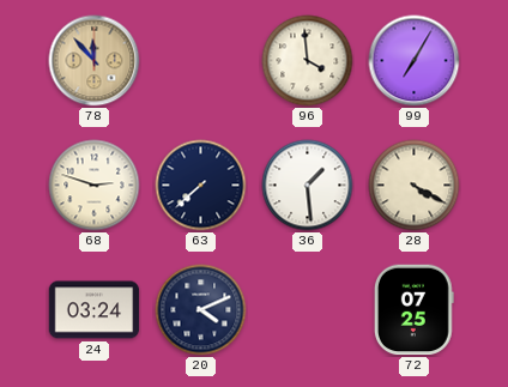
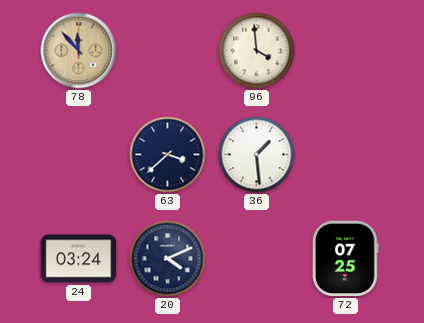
99: 7:05 -> none (415, 61)
68: 2:48 -> none (95, 186)
63: 7:38 -> 3:38 (168, 155)
28: 4:20 -> none (415, 186)
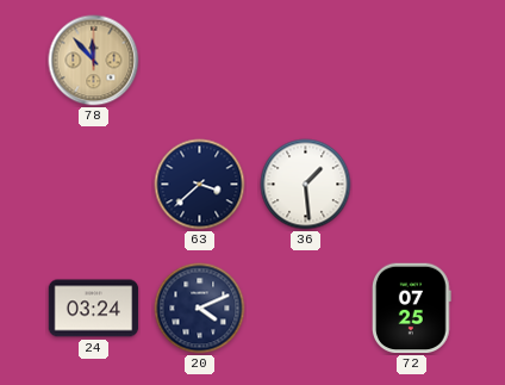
96: 3:59 -> none (257, 51)
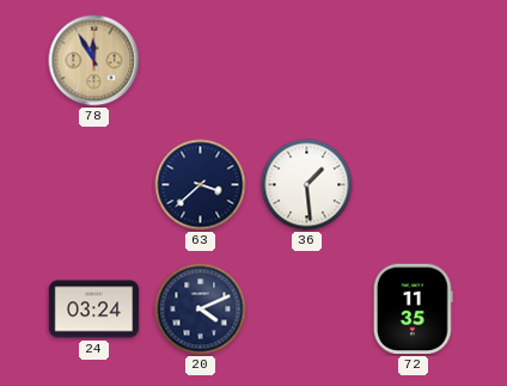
78: 11:53 -> 11:55 (94, 61)
72: 07:25 -> 11:35 (414, 310)
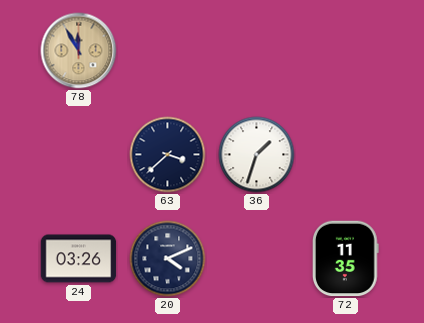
36: 1:29 -> 1:33 (257, 155)
24: 03:24 -> 03:26 (79, 259)
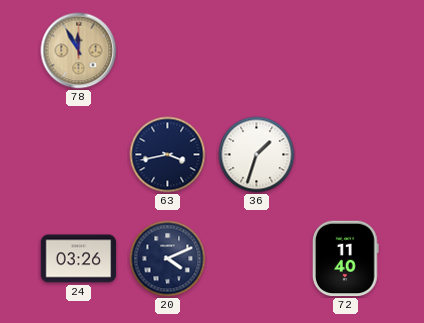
63: 3:38 -> 3:43 (168, 155)
72: 11:35 -> 11:40 (346, 259)
